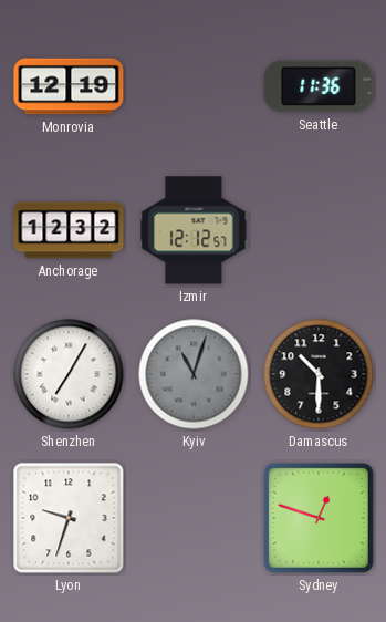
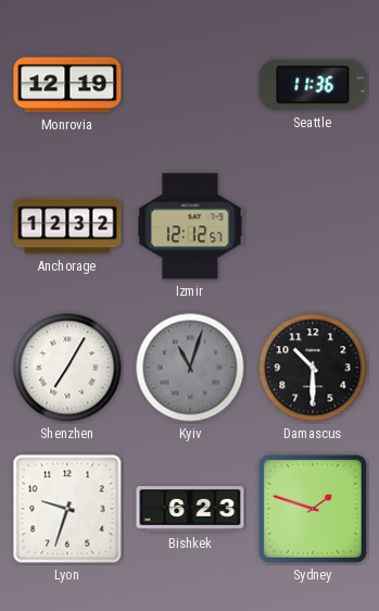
Bishkek: none -> 6:23 (190, 509)
Sydney: 12:48 -> 1:48 (313, 509)
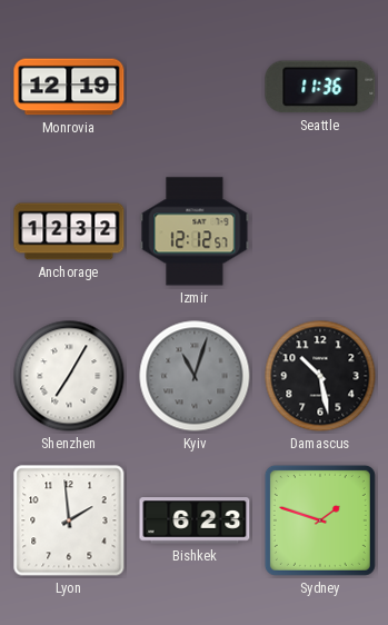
Damascus: 10:30 -> 10:28 (320, 376)
Lyon: 9:33 -> 1:59 (69, 520)
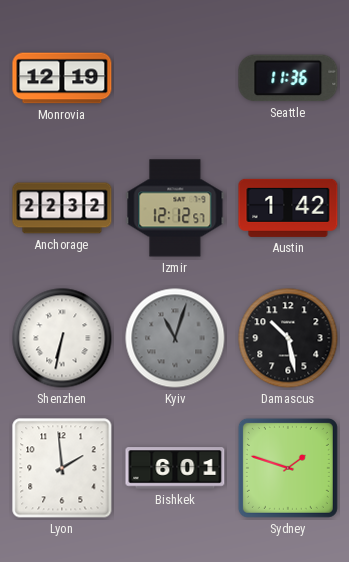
Anchorage: 12:32 -> 22:32 (62, 208)
Austin: none -> 1:42 (288, 208)
Shenzhen: 7:05 -> 6:32 (62, 338)
Bishkek: 6:23 -> 6:01 (175, 468)
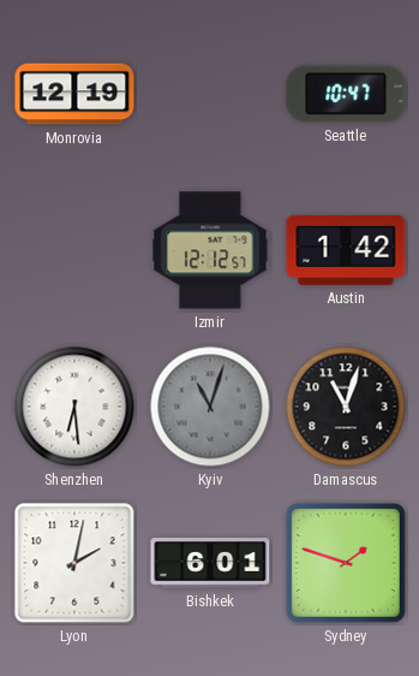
Seattle: 11:36 -> 10:47 (346, 94)
Anchorage: 22:32 -> none (62, 208)
Shenzhen: 6:32 -> 6:29 (74, 407)
Damascus: 10:28 -> 11:03 (346, 407)
Lyon: 1:59 -> 2:02 (74, 563)
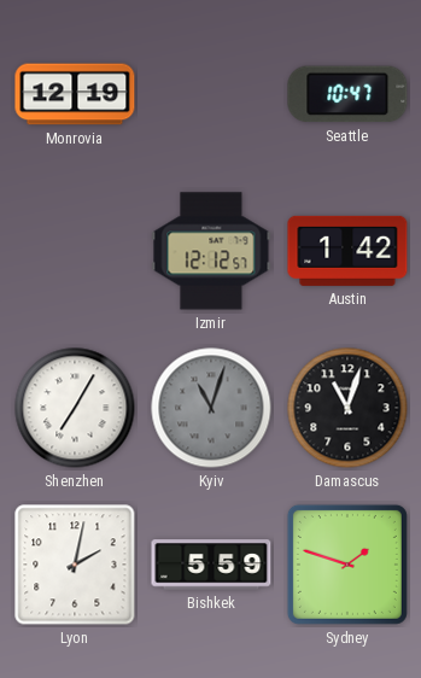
Shenzhen: 6:29 -> 7:05 (75, 408)
Bishkek: 6:01 -> 5:59 (211, 565)
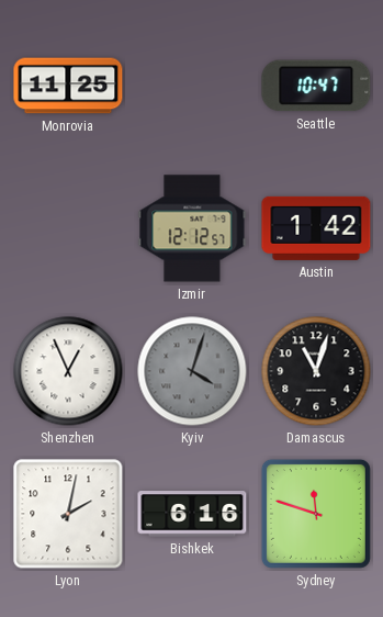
Monrovia: 12:19 -> 11:25 (68, 86)
Shenzhen: 7:05 -> 12:56 (68, 371)
Kyiv: 11:03 -> 4:03 (192, 371)
Bishkek: 5:59 -> 6:16 (192, 514)
Sydney: 1:48 -> 11:48 (316, 514)
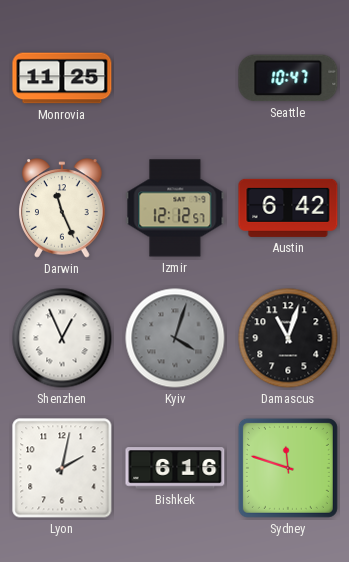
Darwin: none -> 11:26 (62, 208)
Austin: 1:42 -> 6:42 (288, 208)
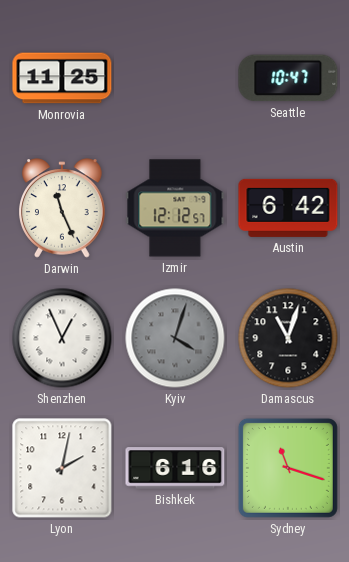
Sydney: 11:48 -> 11:18 (288, 468)
